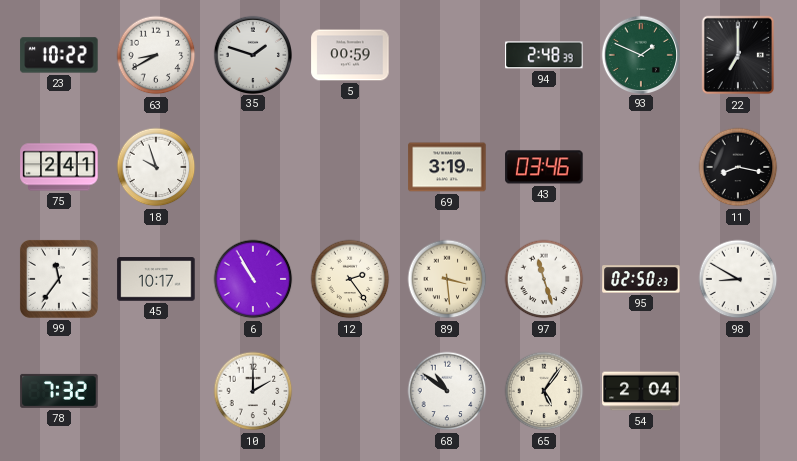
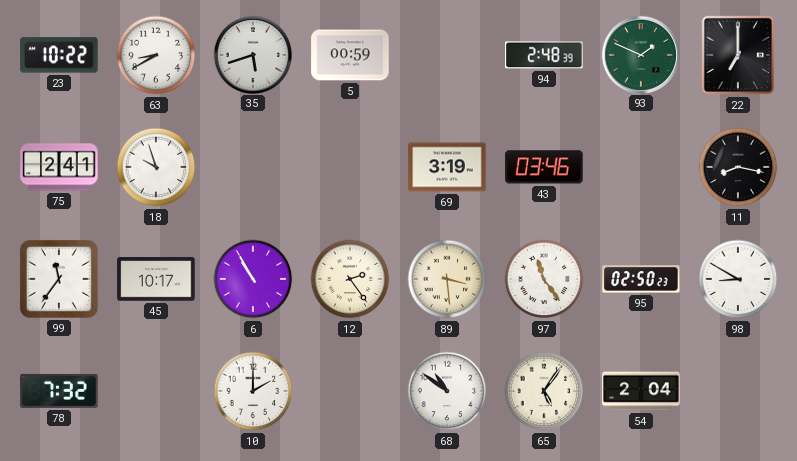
35: 1:48 -> 5:42 (252, 54)
97: 11:27 -> 11:24 (544, 279)
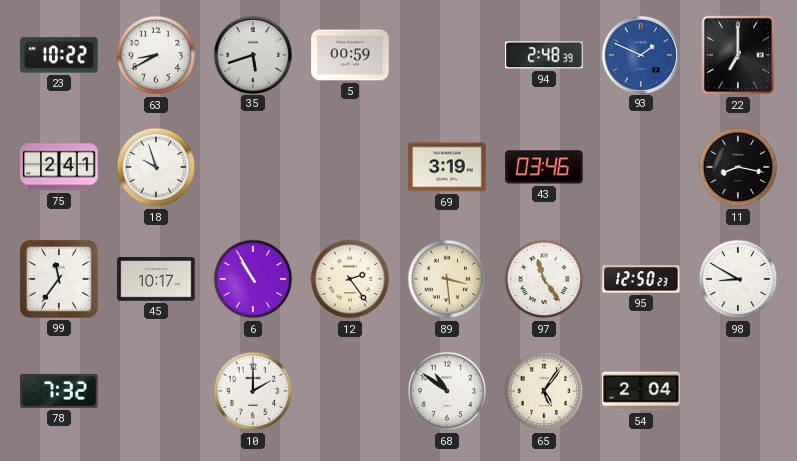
93 dial: green -> blue (640, 54)
95: 02:50 -> 12:50 (641, 279)
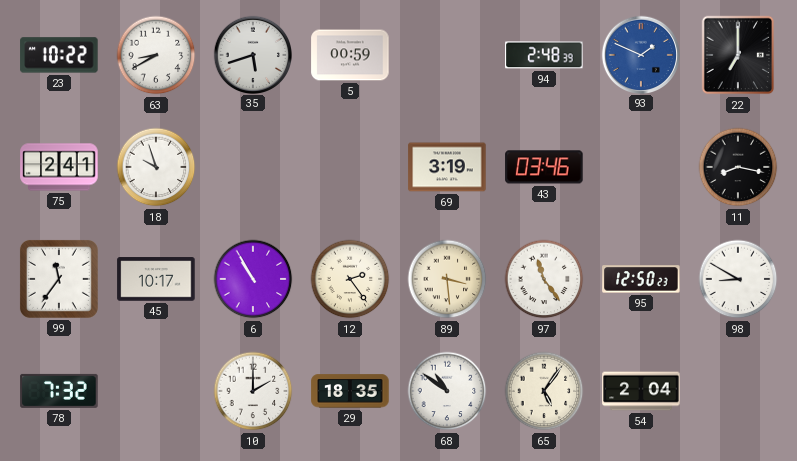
29: none -> 18:35 (350, 391)
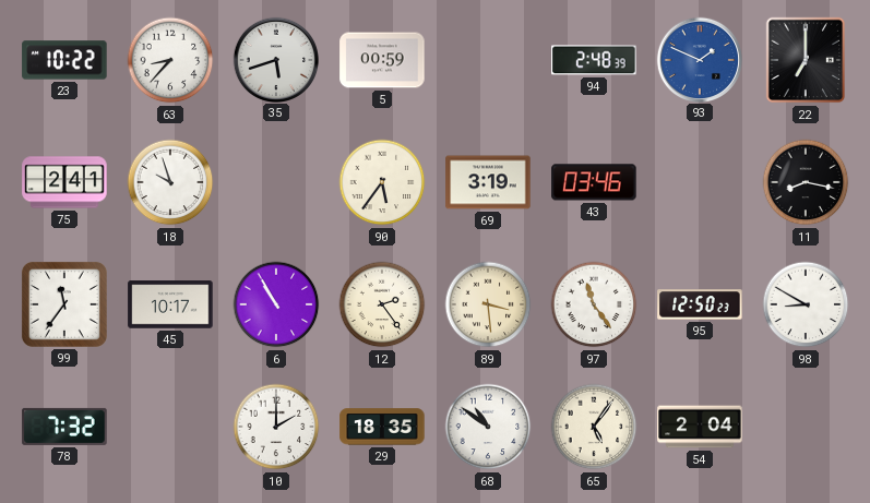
63: 8:40 -> 8:37 (170, 60)
90: none -> 5:36 (382, 182)
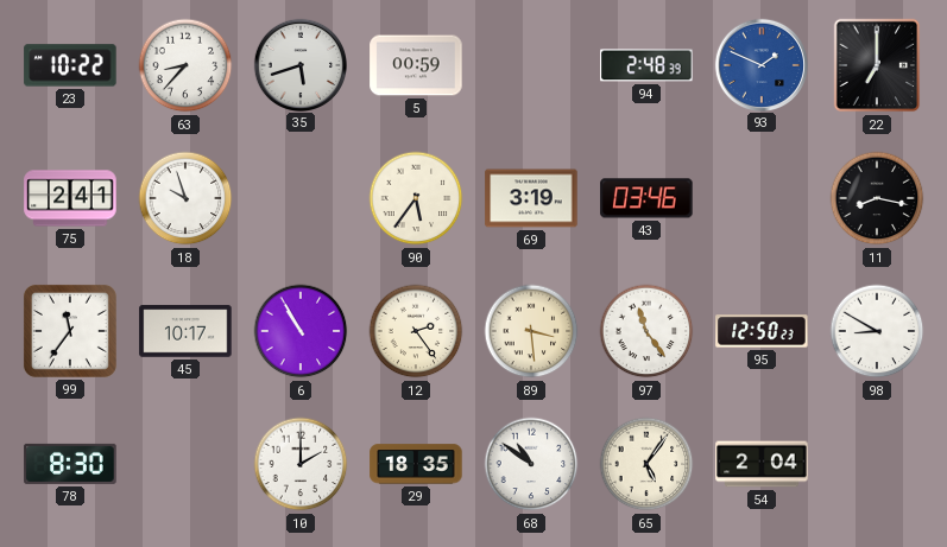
78: 7:32 -> 8:30 (70, 464)
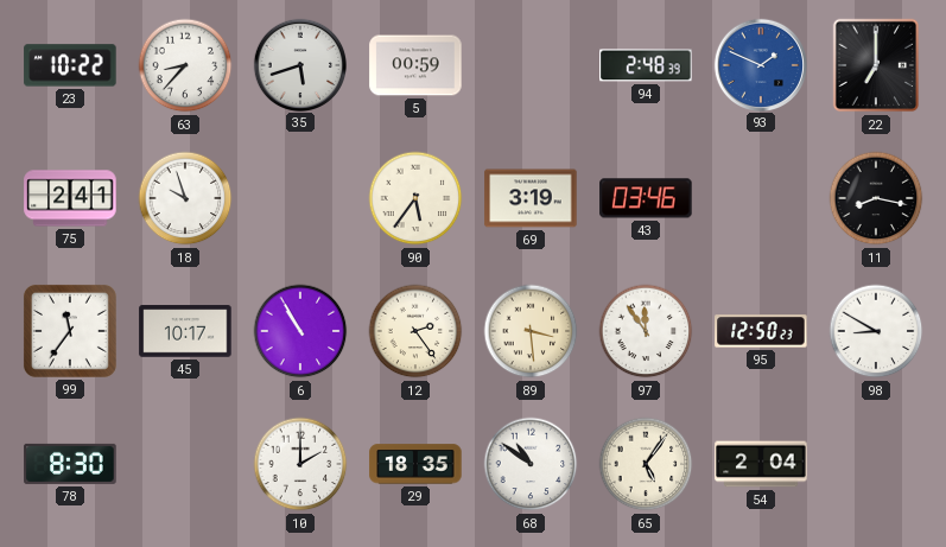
97: 11:24 -> 11:54 (646, 331)
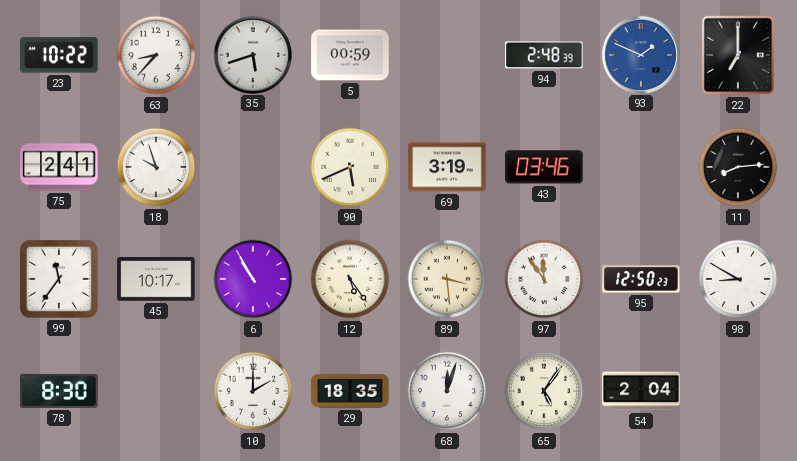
90: 5:36 -> 5:41 (350, 167)
11: 8:17 -> 8:14 (738, 167)
12: 2:24 -> 5:24 (350, 279)
68: 10:51 -> 12:03 (447, 391)
